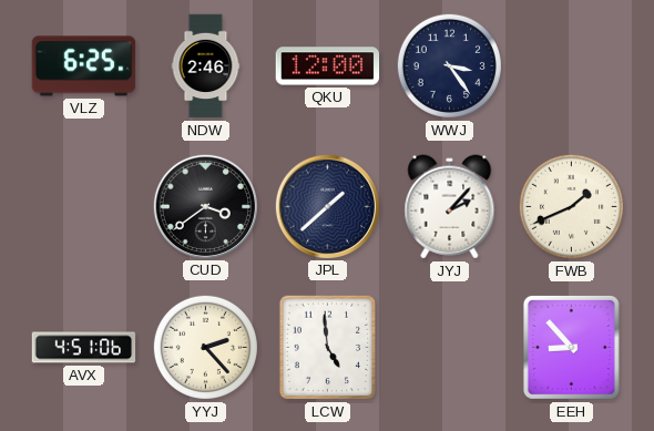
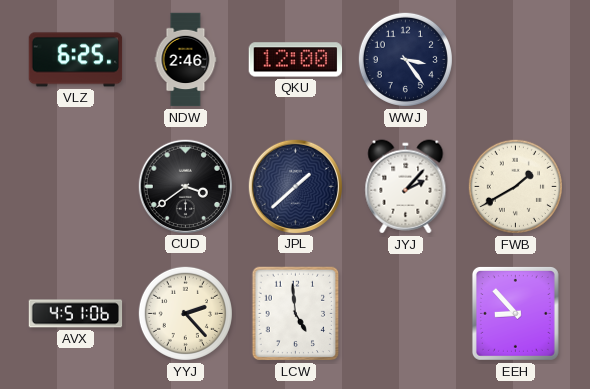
FWB: 1:41 -> 1:40 (515, 186)
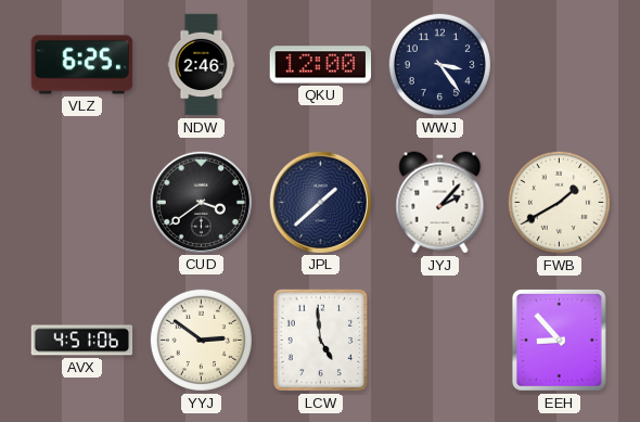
YYJ: 2:23 -> 2:51 (201, 340)
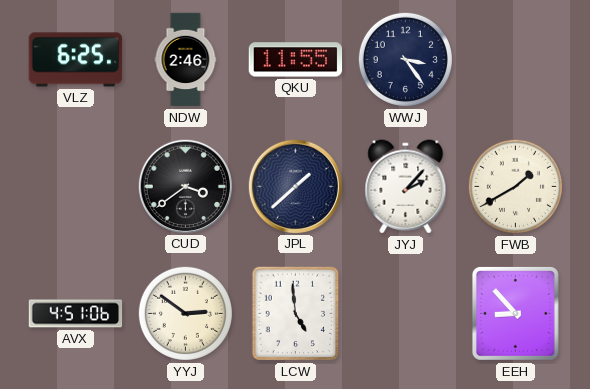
QKU: 12:00 -> 11:55 (296, 60)
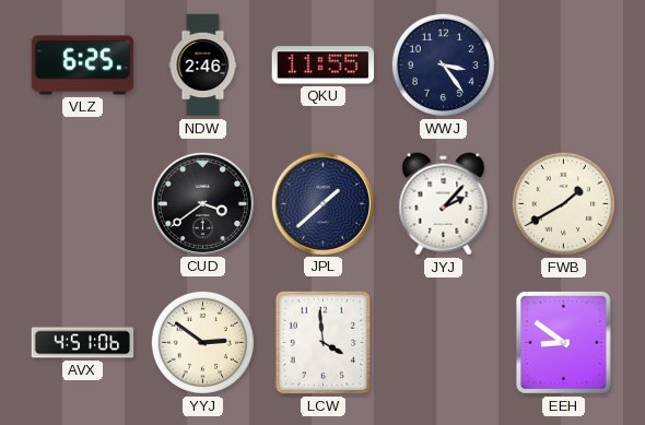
LCW: 4:59 -> 3:59 (324, 343)
EEH: 8:53 -> 8:51 (563, 342)
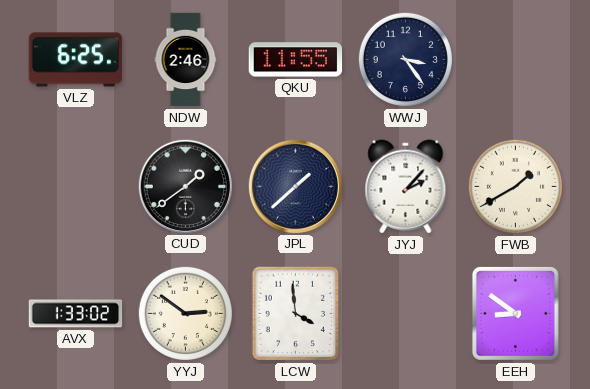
CUD: 3:39 -> 1:39 (185, 186)
AVX: 4:51 -> 1:33 (76, 314)
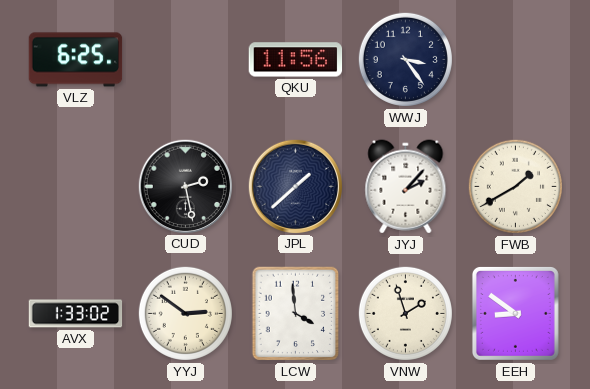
NDW: 2:46 -> none (186, 60)
QKU: 11:55 -> 11:56 (296, 60)
CUD: 1:39 -> 2:28 (185, 186)
VNW: none -> 1:57 (405, 313)
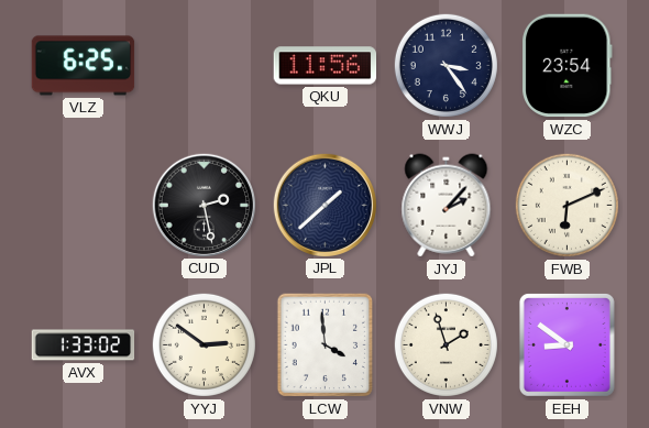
WZC: none -> 23:54 (568, 66)
FWB: 1:40 -> 6:11 (566, 205)
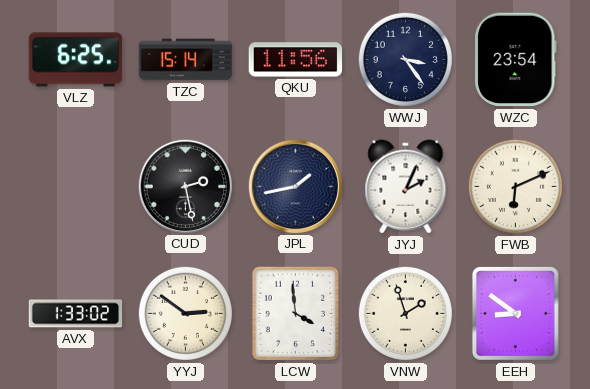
TZC: none -> 15:14 (186, 60)
JPL: 1:38 -> 1:43 (295, 186)
JYJ: 2:07 -> 2:04 (406, 187)
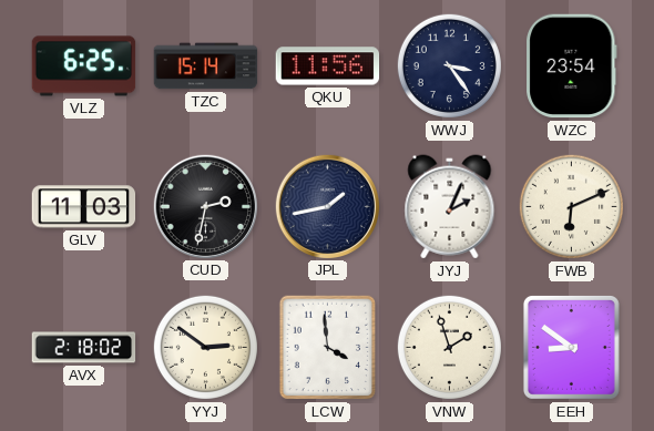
GLV: none -> 11:03 (84, 207)
CUD: 2:28 -> 2:32 (205, 206)
AVX: 1:33 -> 2:18 (84, 348)
